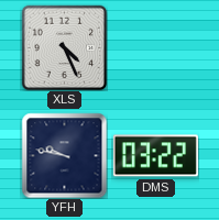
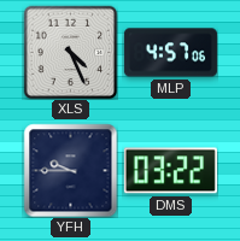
MLP: none -> 4:57 (170, 53)
YFH: 9:47 -> 9:45 (70, 170)
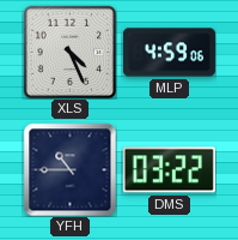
MLP: 4:57 -> 4:59 (169, 53)
YFH: 9:45 -> 10:45 (69, 169)
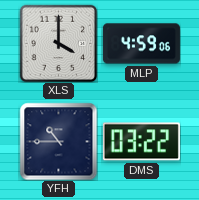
XLS: 4:26 -> 4:00 (58, 43)
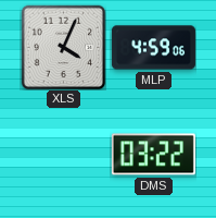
XLS: 4:00 -> 4:04 (63, 47)
YFH: 10:45 -> none (58, 141)
